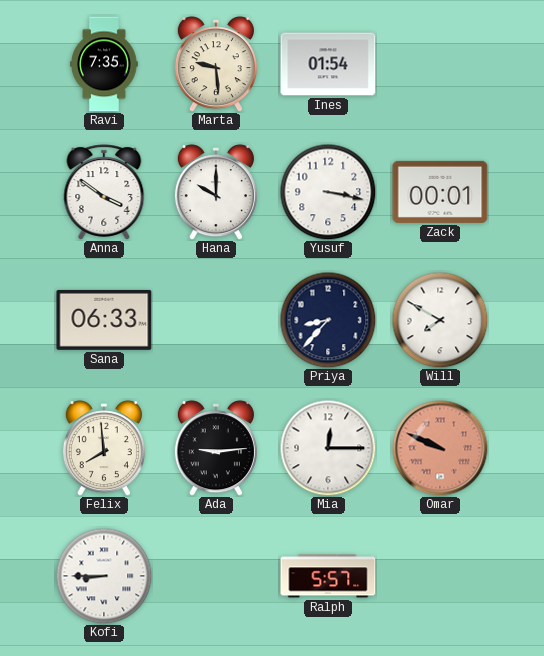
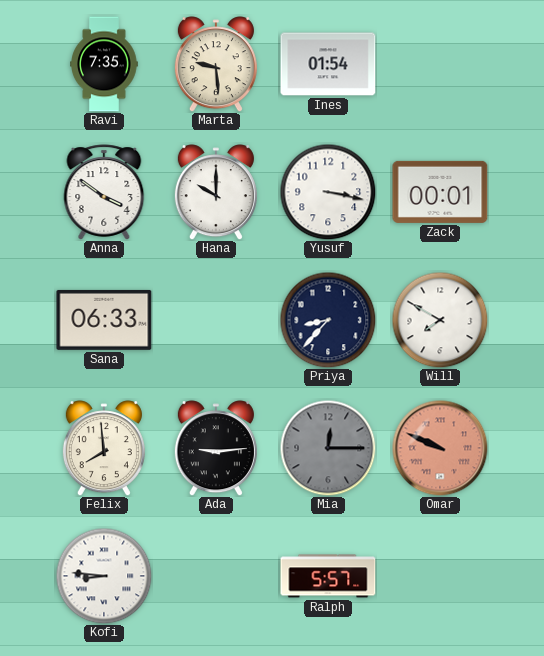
Mia dial: white -> grey (328, 448)
Kofi: 8:45 -> 8:46 (104, 576)
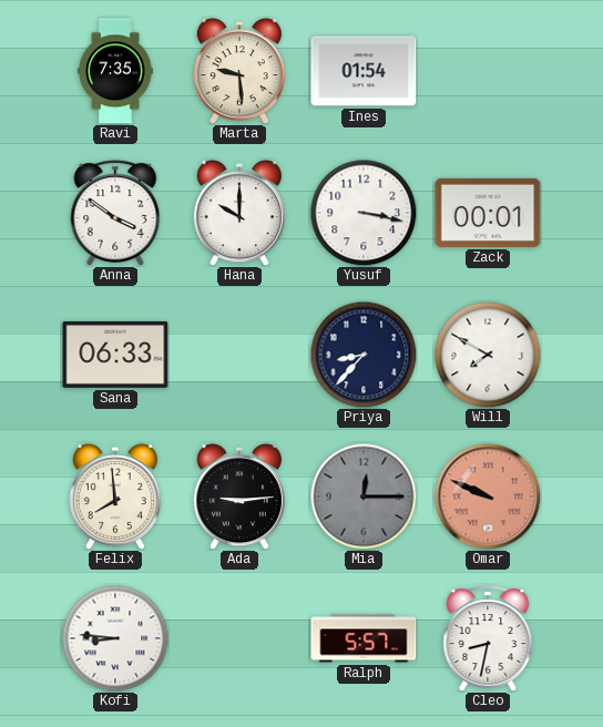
Cleo: none -> 8:32 (488, 638)
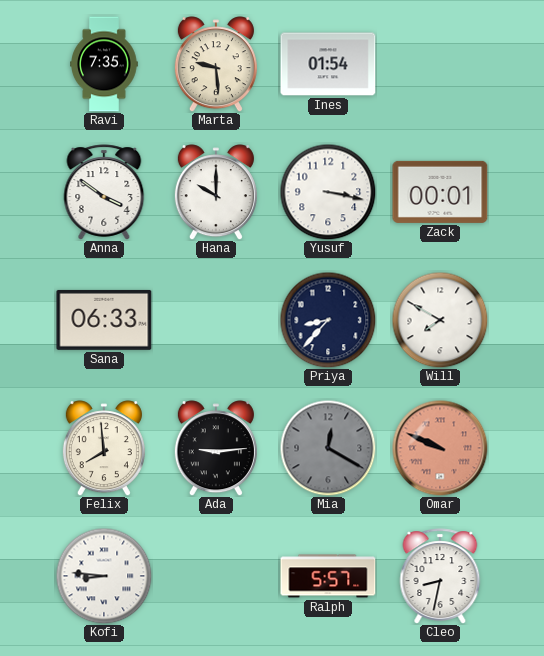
Mia: 12:15 -> 12:20 (328, 448)
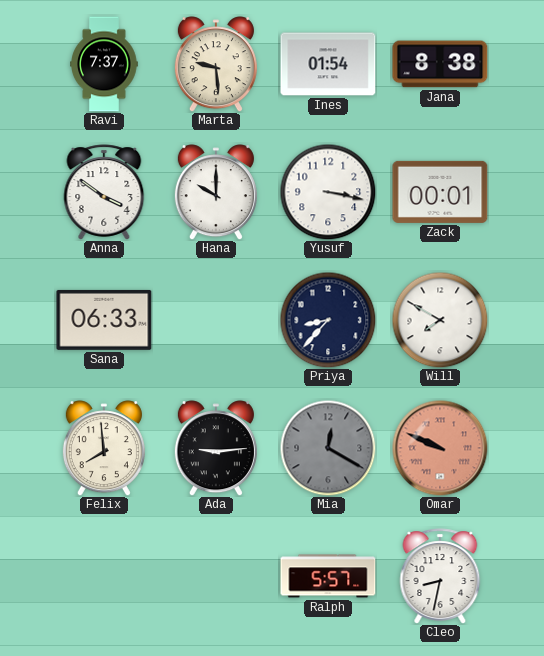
Ravi: 7:35 -> 7:37 (104, 64)
Jana: none -> 8:38 (440, 64)
Kofi: 8:46 -> none (104, 576)
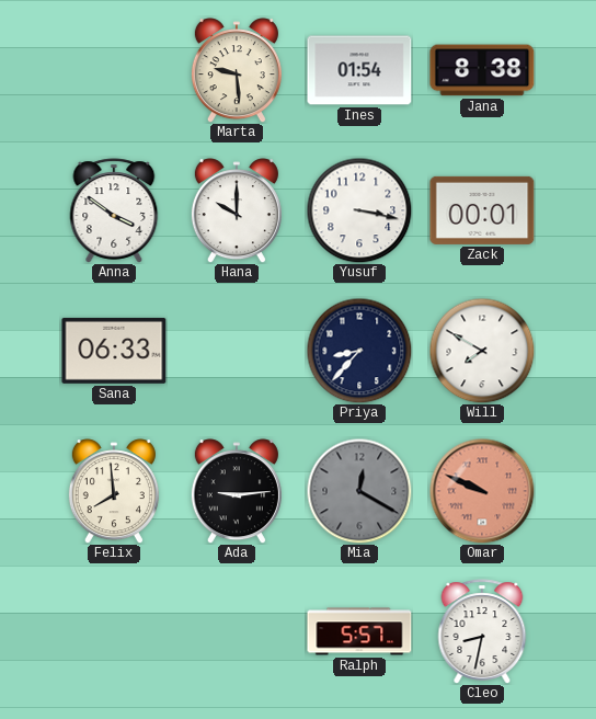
Ravi: 7:37 -> none (104, 64)
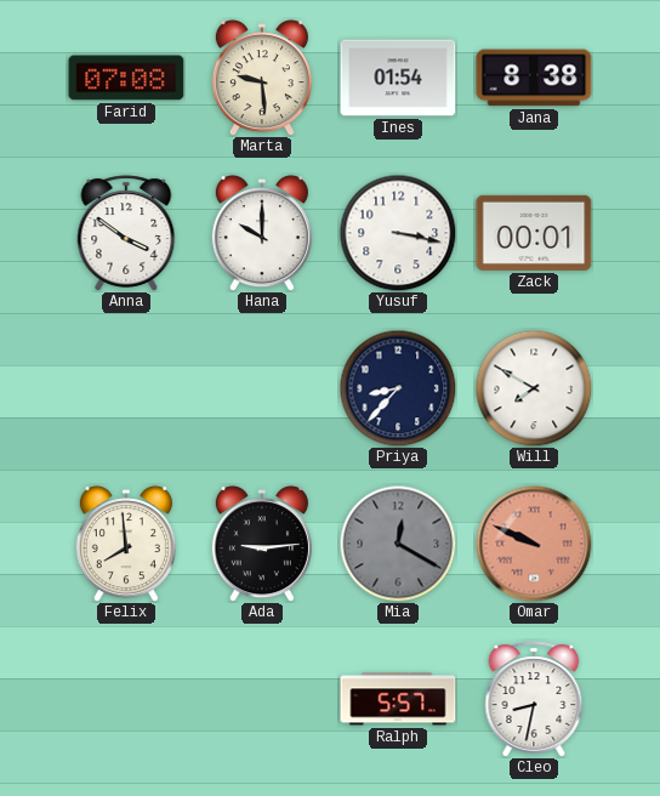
Farid: none -> 07:08 (126, 78)
Sana: 06:33 -> none (114, 351)
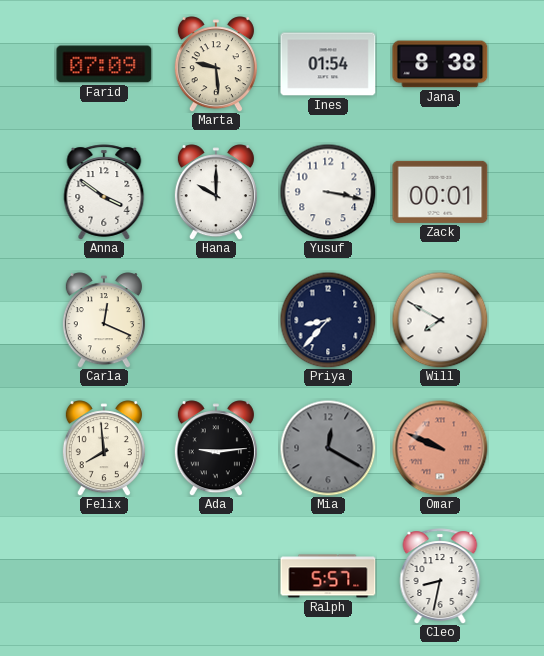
Farid: 07:08 -> 07:09 (104, 64)
Carla: none -> 12:19 (104, 320)
